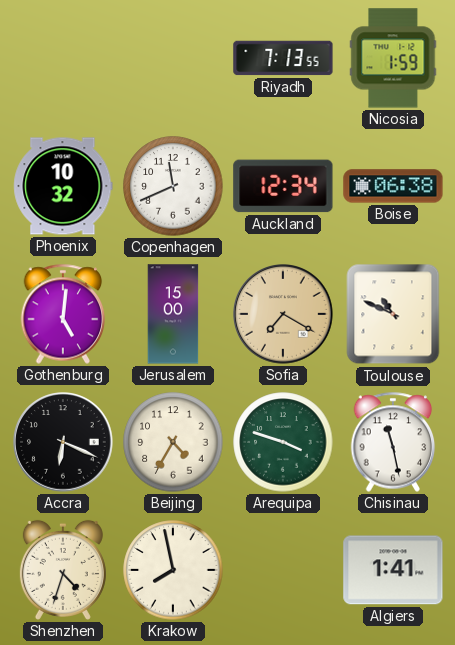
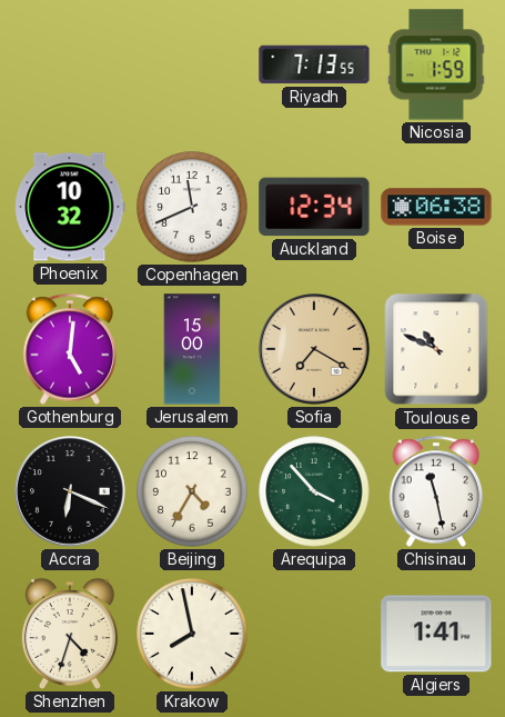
Arequipa: 3:48 -> 3:53 (314, 491)
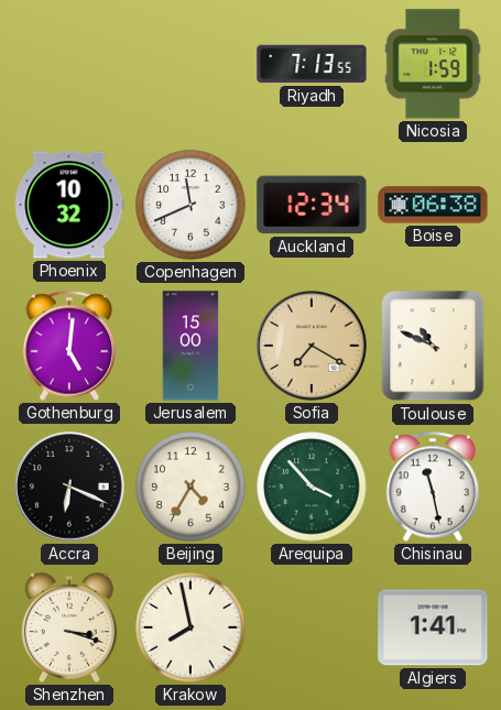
Shenzhen: 4:33 -> 3:18 (69, 627)
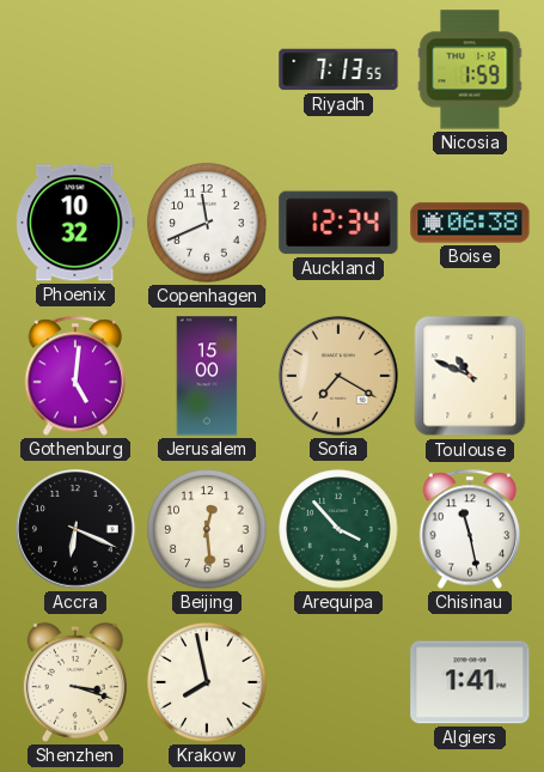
Beijing: 4:35 -> 12:29 (207, 529)
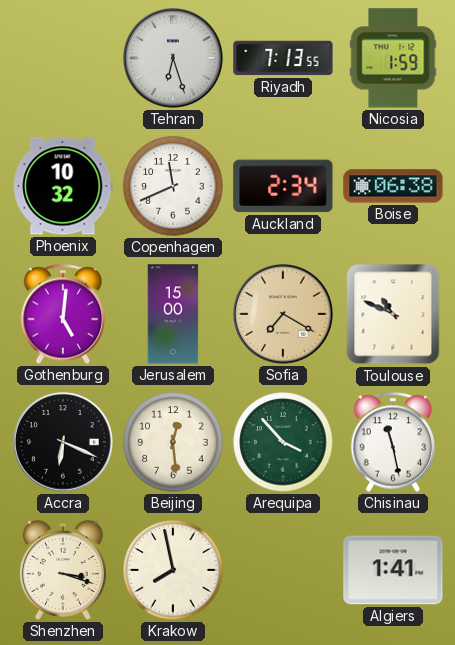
Tehran: none -> 6:27 (173, 58)
Auckland: 12:34 -> 2:34 (283, 186)
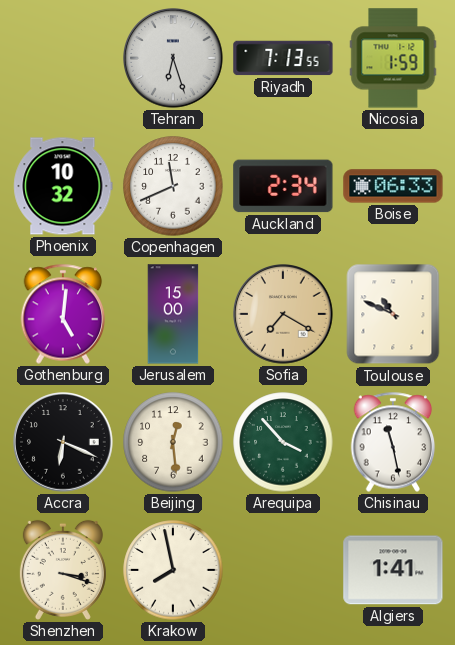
Boise: 06:38 -> 06:33 (393, 186)
